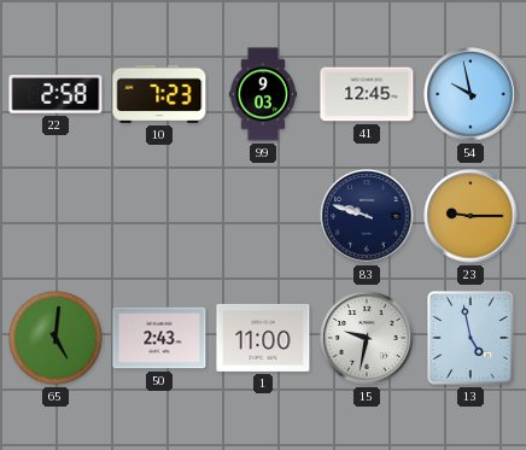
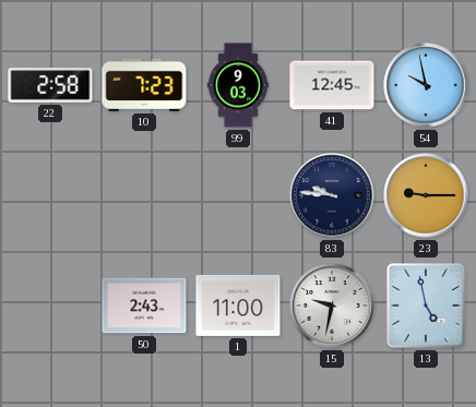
83: 9:48 -> 9:46 (332, 195)
65: 5:01 -> none (55, 338)
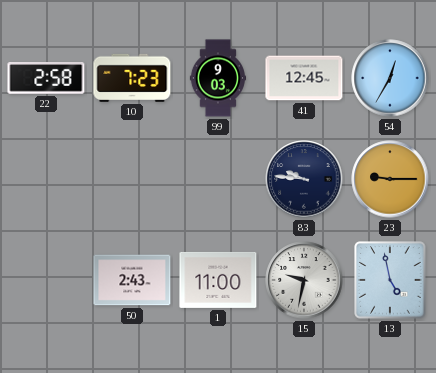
54: 9:58 -> 12:35 (390, 78)
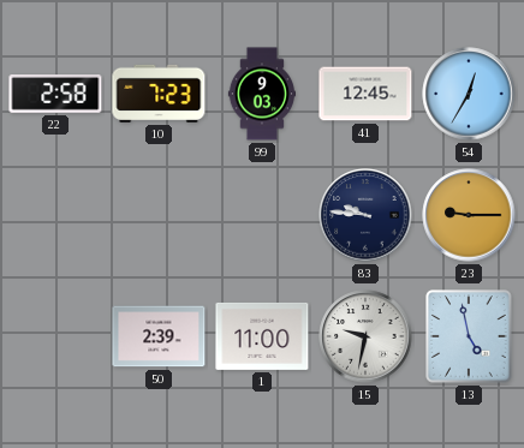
50: 2:43 -> 2:39 (159, 336)
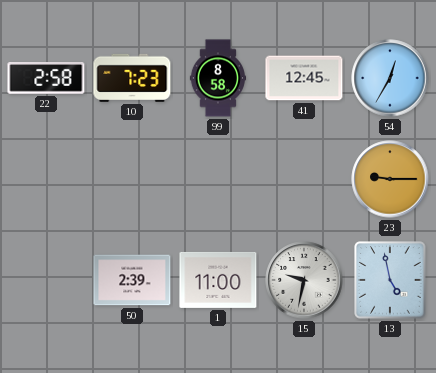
99: 9:03 -> 8:58 (217, 78)
83: 9:46 -> none (365, 215)
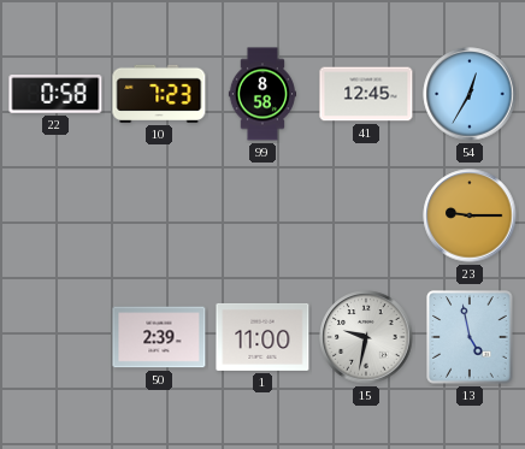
22: 2:58 -> 0:58 (55, 94)
